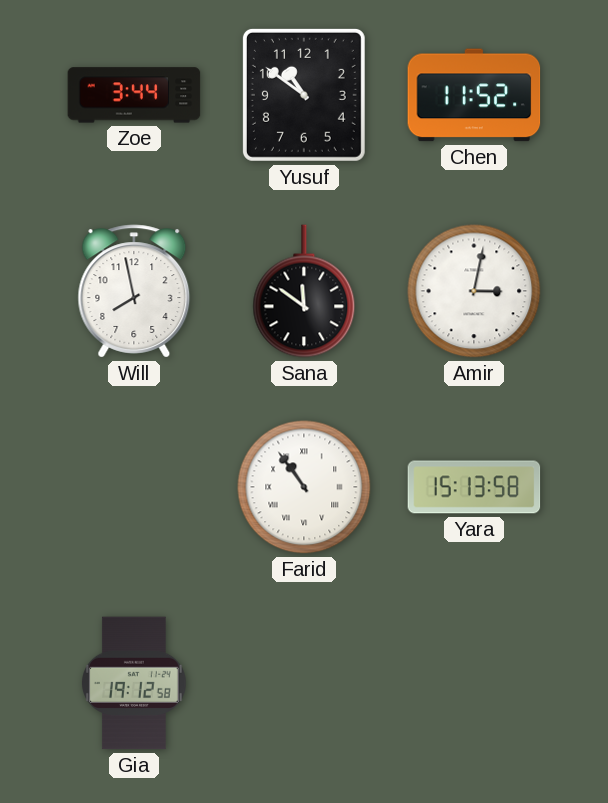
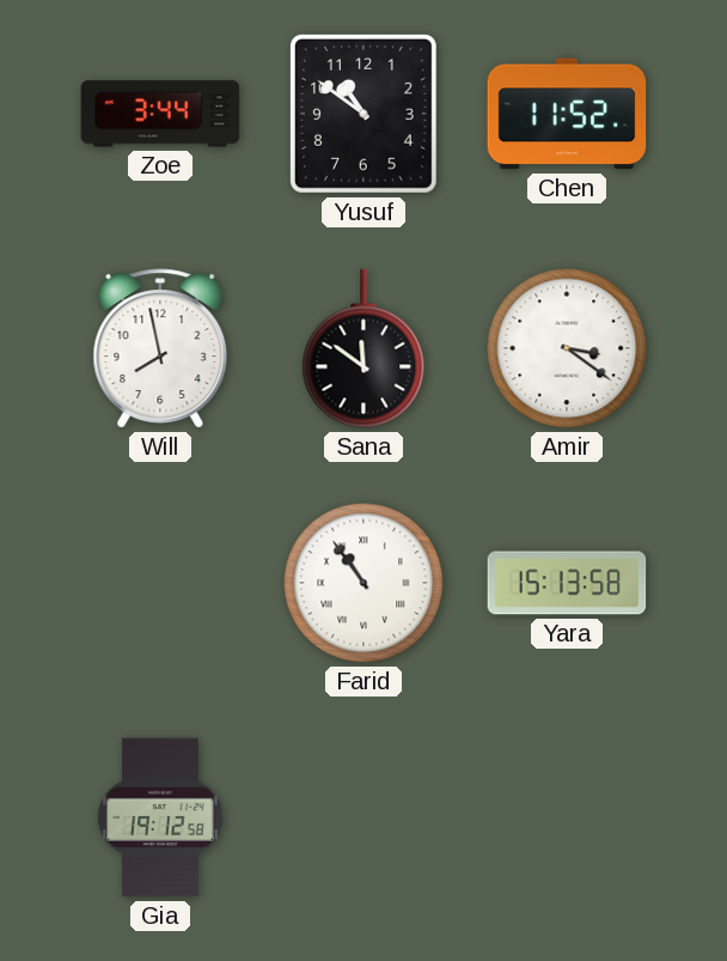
Amir: 3:02 -> 3:21 (567, 348)
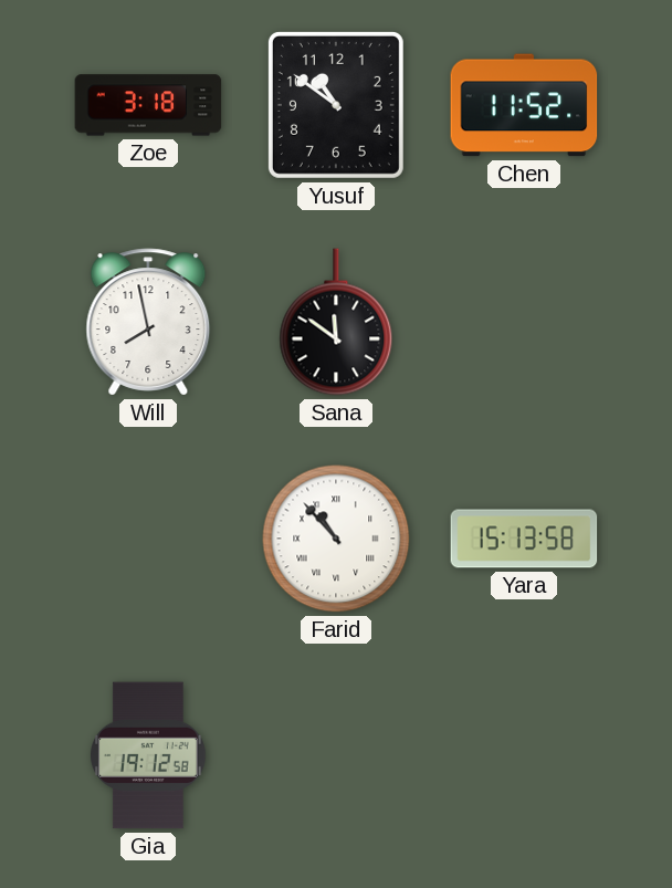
Zoe: 3:44 -> 3:18 (148, 105)
Amir: 3:21 -> none (567, 348)
Farid: 10:54 -> 10:53 (336, 539)
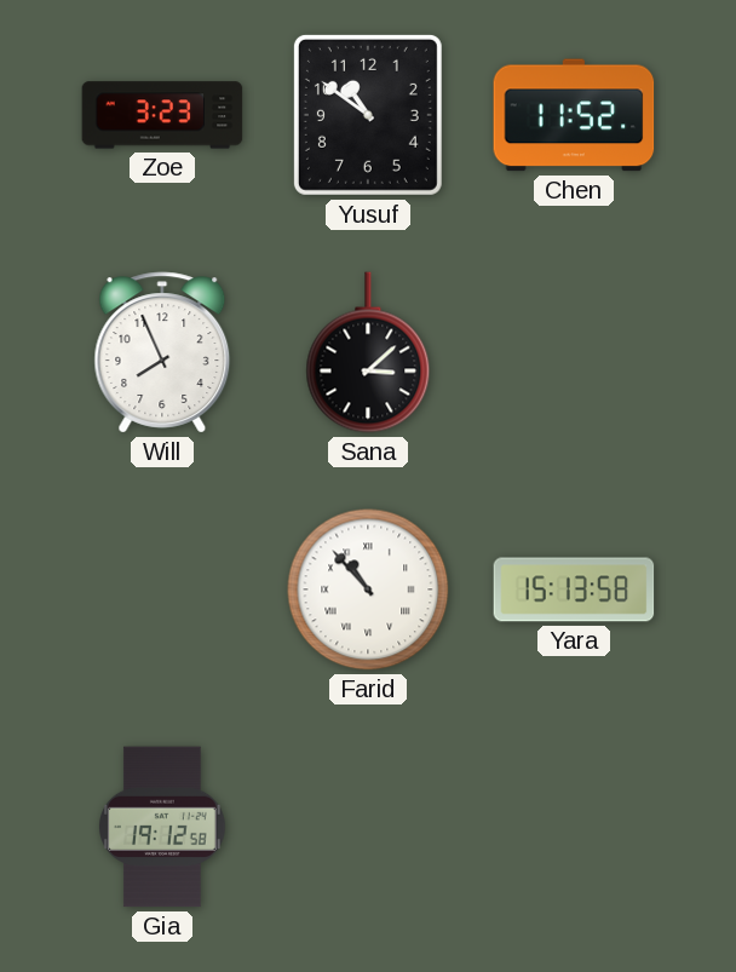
Zoe: 3:18 -> 3:23 (162, 115)
Will: 7:58 -> 7:56 (162, 352)
Sana: 11:51 -> 3:08 (368, 352)
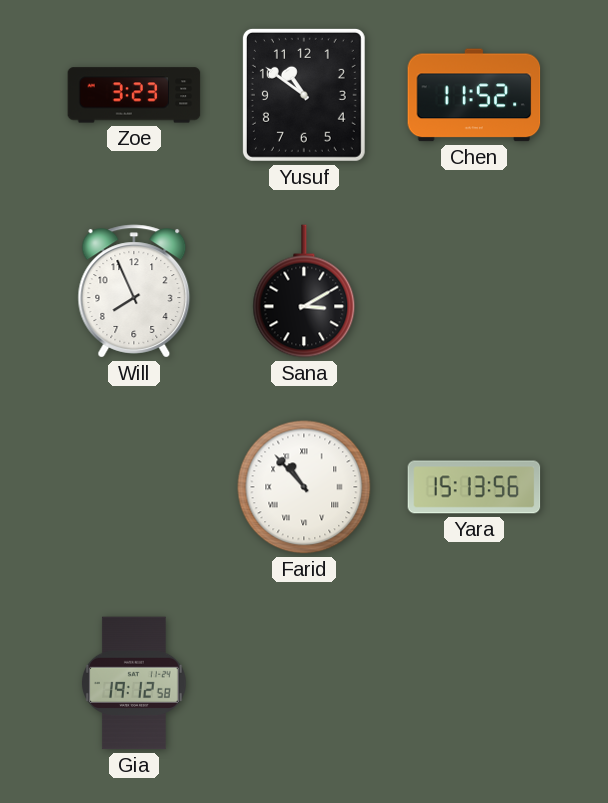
Sana: 3:08 -> 3:10 (304, 291)
Yara: 15:13:58 -> 15:13:56 (474, 487)
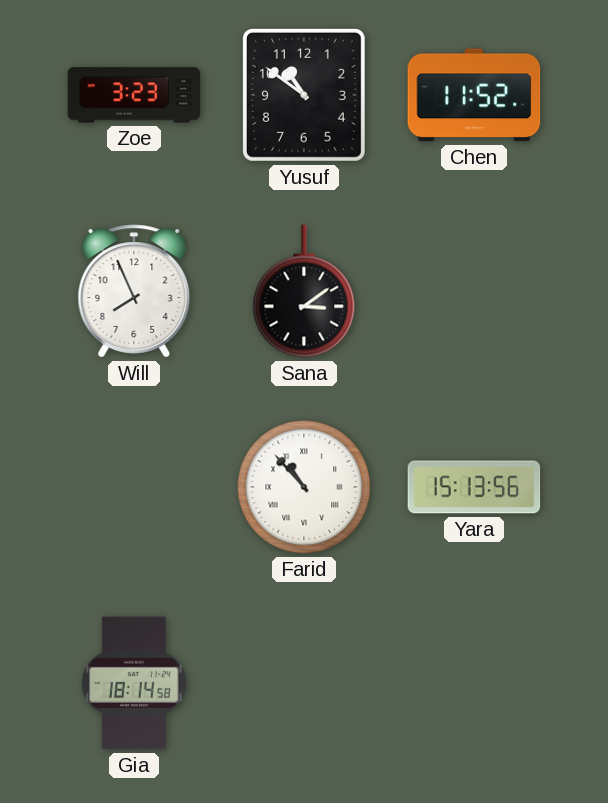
Sana: 3:10 -> 3:09 (304, 291)
Gia: 19:12 -> 18:14 (135, 683)
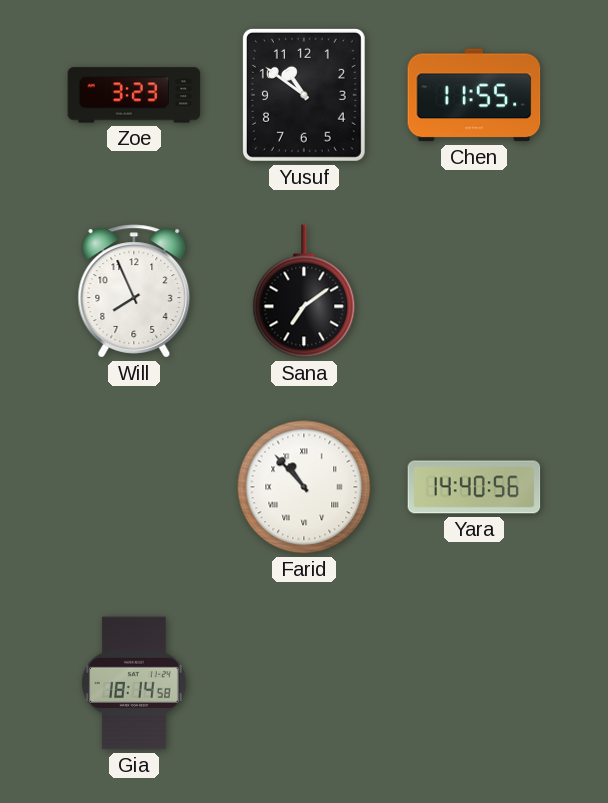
Chen: 11:52 -> 11:55 (474, 95)
Sana: 3:09 -> 7:09 (304, 291)
Yara: 15:13 -> 14:40 (474, 487)
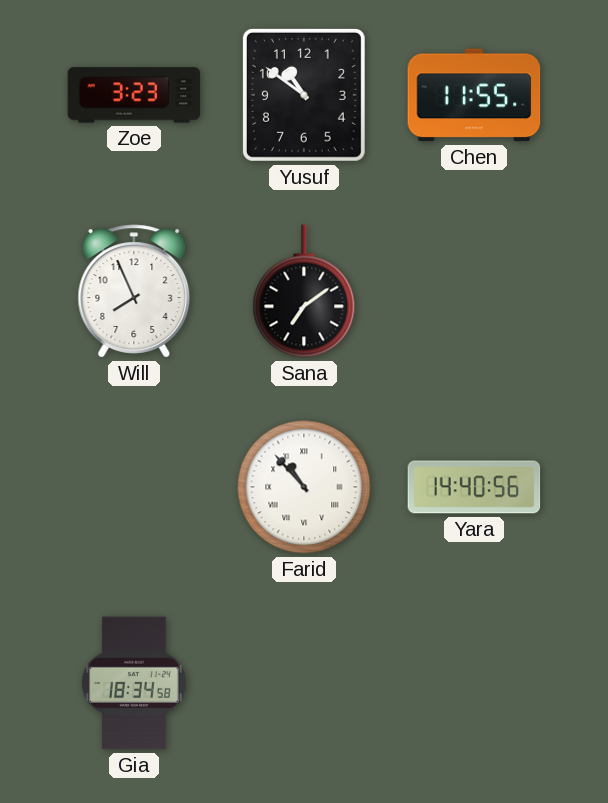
Gia: 18:14 -> 18:34 (135, 683)
